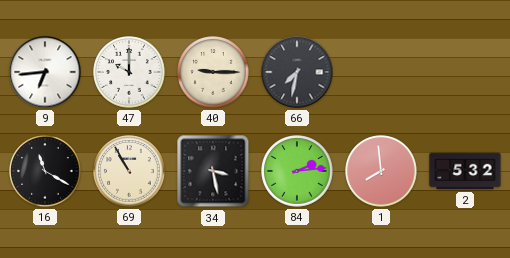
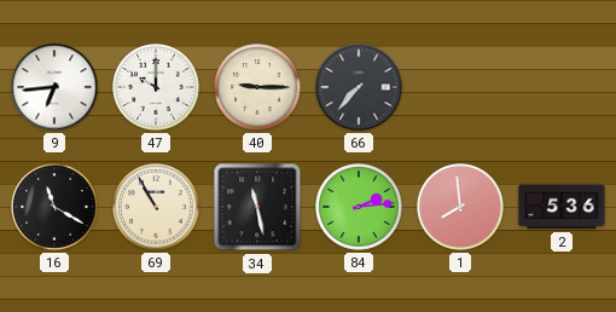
66: 7:32 -> 7:37 (359, 87)
34: 3:28 -> 11:28 (257, 207)
2: 5:32 -> 5:36 (562, 207)
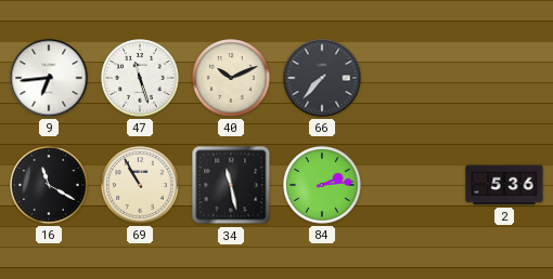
47: 10:00 -> 11:27 (140, 78)
40: 9:15 -> 10:11 (231, 78)
1: 7:59 -> none (460, 207)
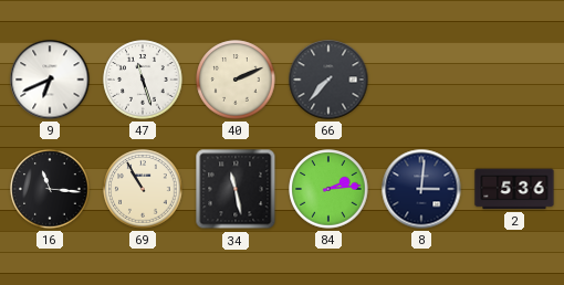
9: 6:44 -> 6:41 (50, 80)
40: 10:11 -> 2:11 (236, 80)
16: 11:20 -> 11:16 (50, 189)
8: none -> 3:01 (421, 189)
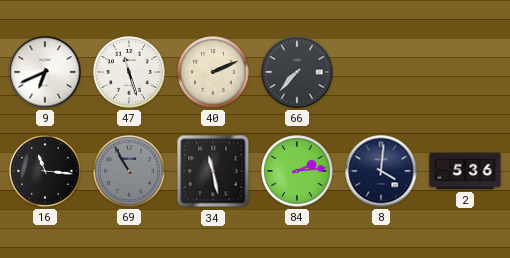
69 dial: cream -> grey (129, 171)
8: 3:01 -> 4:01 (381, 171)
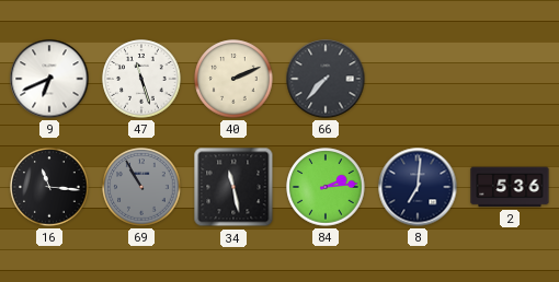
8: 4:01 -> 7:01 (418, 187)
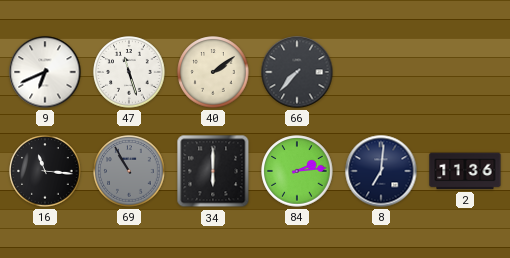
40: 2:11 -> 2:09 (213, 72)
34: 11:28 -> 6:00 (213, 171)
2: 5:36 -> 11:36 (465, 171)
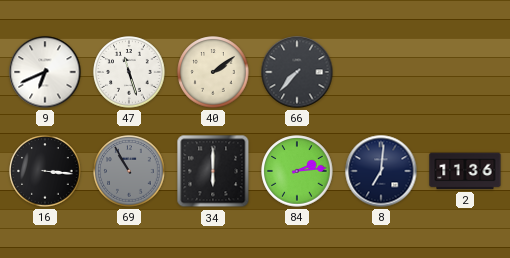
16: 11:16 -> 3:16 (45, 171)
